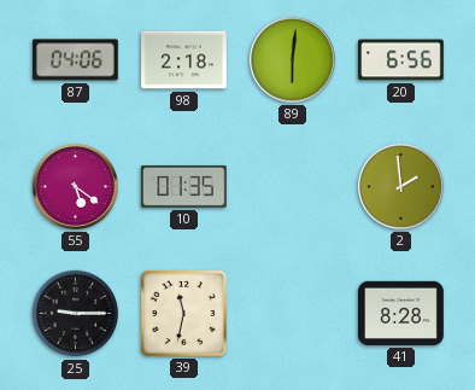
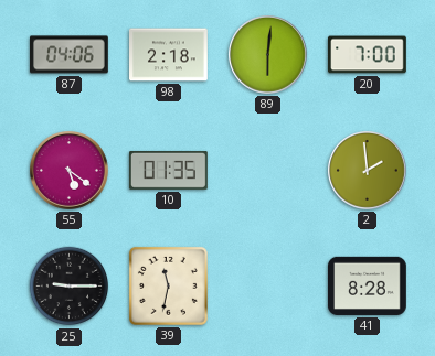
20: 6:56 -> 7:00 (368, 55)
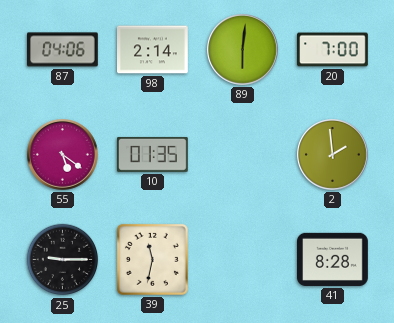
98: 2:18 -> 2:14 (153, 50)
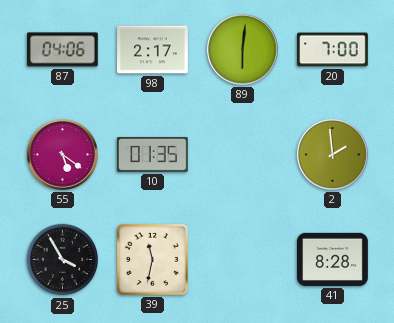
98: 2:14 -> 2:17 (153, 50)
25: 9:15 -> 3:55 (63, 260)
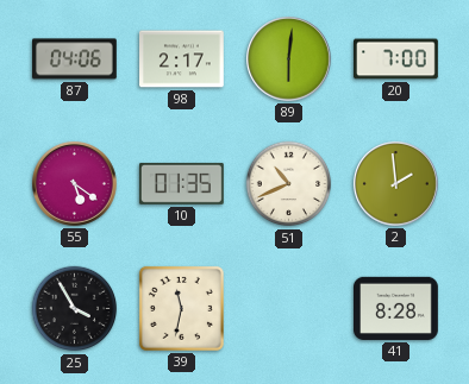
51: none -> 10:41 (289, 184)
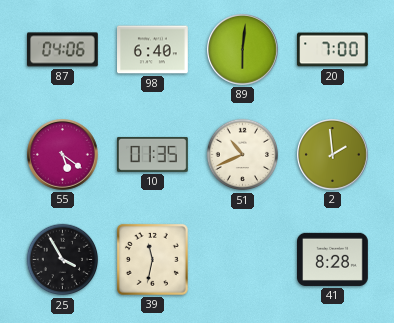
98: 2:17 -> 6:40 (153, 50)
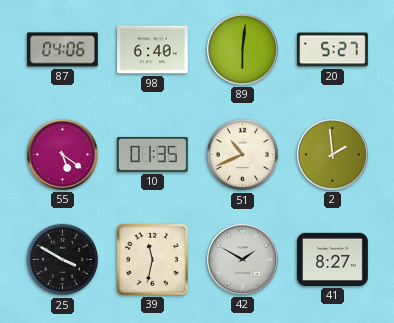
20: 7:00 -> 5:27 (333, 50)
25: 3:55 -> 3:50 (63, 260)
42: none -> 1:50 (243, 260)
41: 8:28 -> 8:27 (333, 259)
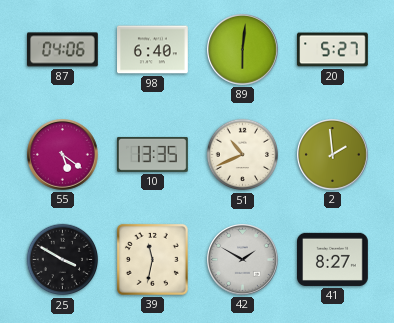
10: 01:35 -> 13:35 (152, 154)
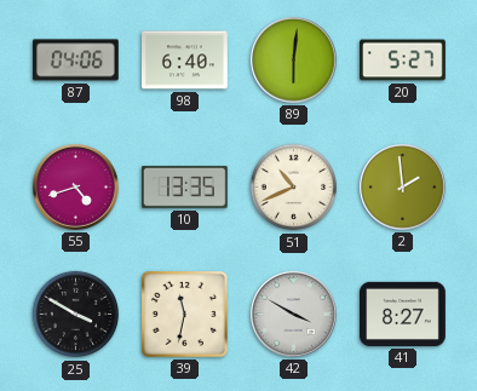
55: 5:21 -> 4:42 (76, 188)
42: 1:50 -> 3:50 (294, 315)
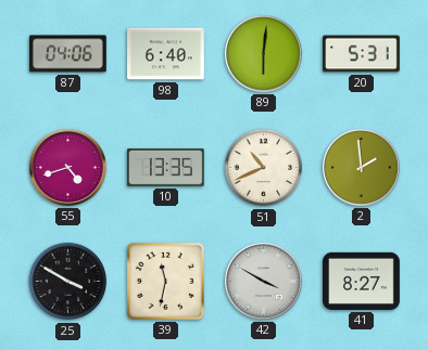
20: 5:27 -> 5:31 (362, 54)
